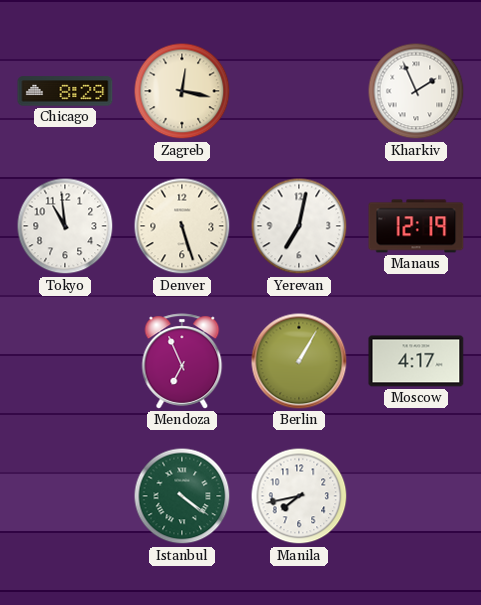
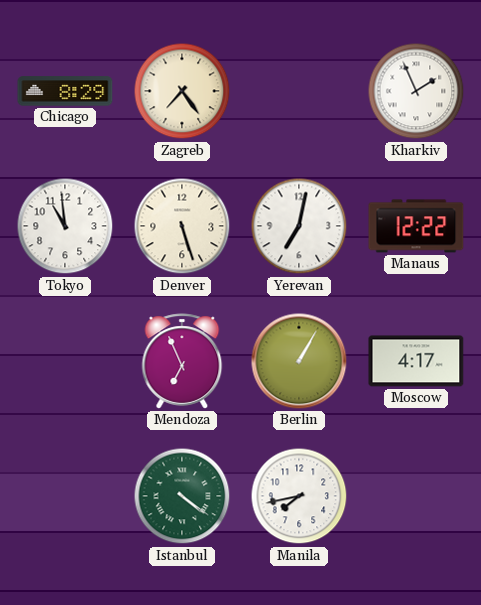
Zagreb: 12:17 -> 7:24 (182, 91)
Manaus: 12:19 -> 12:22 (416, 226)
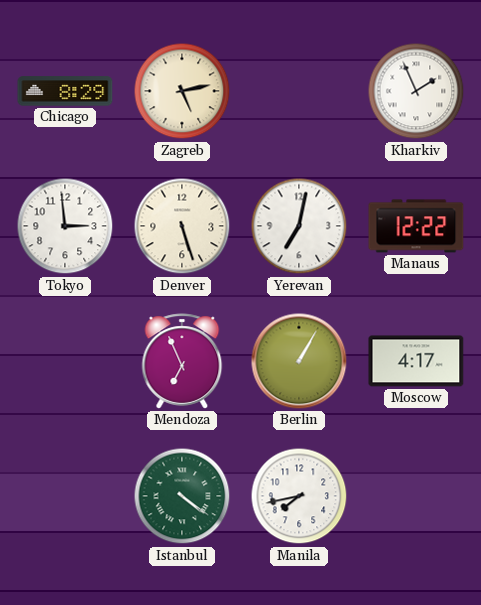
Zagreb: 7:24 -> 5:13 (182, 91)
Tokyo: 10:59 -> 2:59 (65, 226)
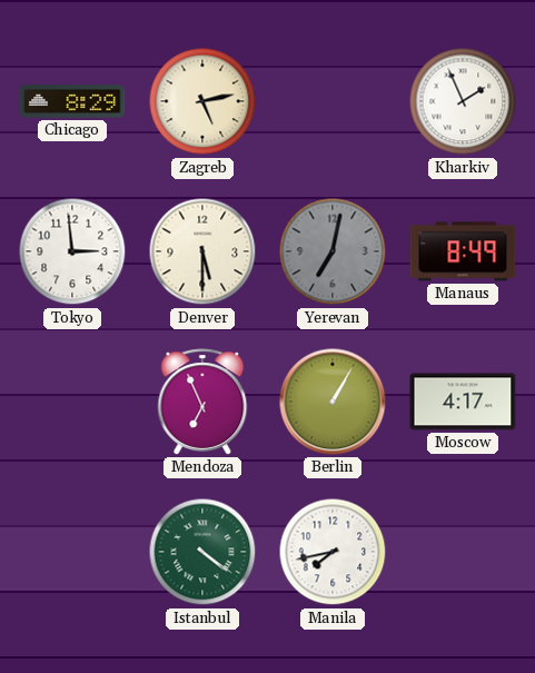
Denver: 5:27 -> 5:30 (202, 251)
Yerevan dial: white -> grey (333, 251)
Manaus: 12:22 -> 8:49 (463, 251)
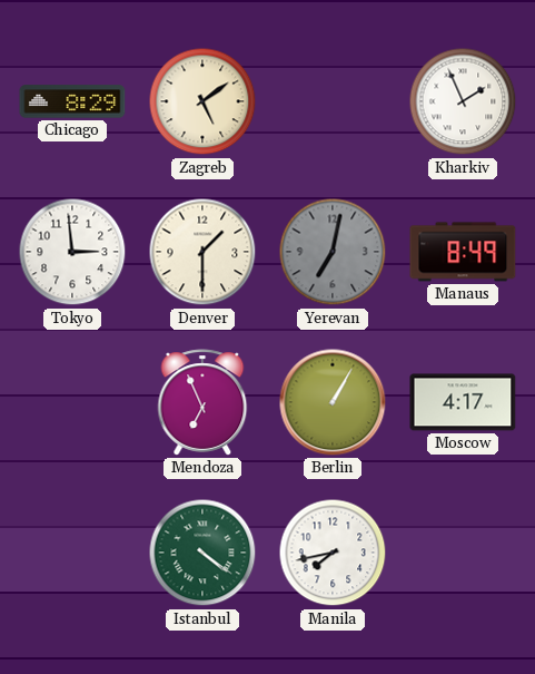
Zagreb: 5:13 -> 5:09 (202, 101)
Denver: 5:30 -> 1:30 (202, 252)
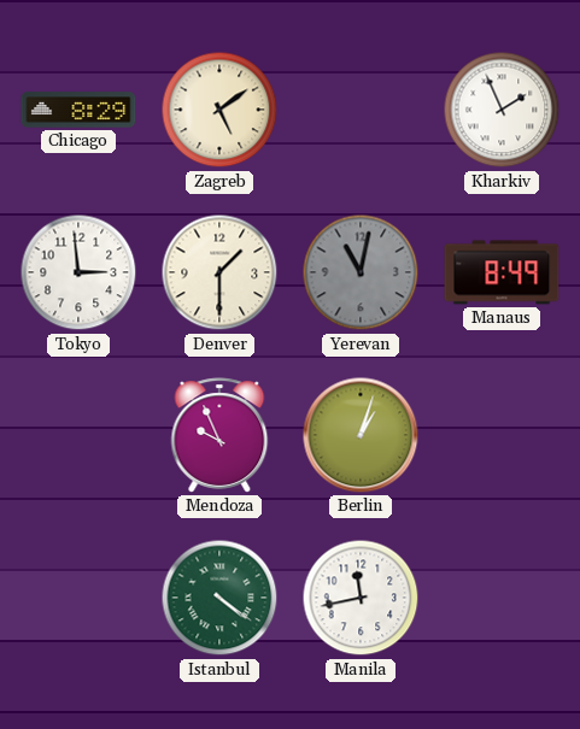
Yerevan: 7:02 -> 11:02 (361, 272)
Mendoza: 6:56 -> 9:56 (219, 435)
Berlin: 1:05 -> 1:03 (361, 435)
Moscow: 4:17 -> none (463, 402)
Manila: 7:43 -> 11:43 (361, 598)
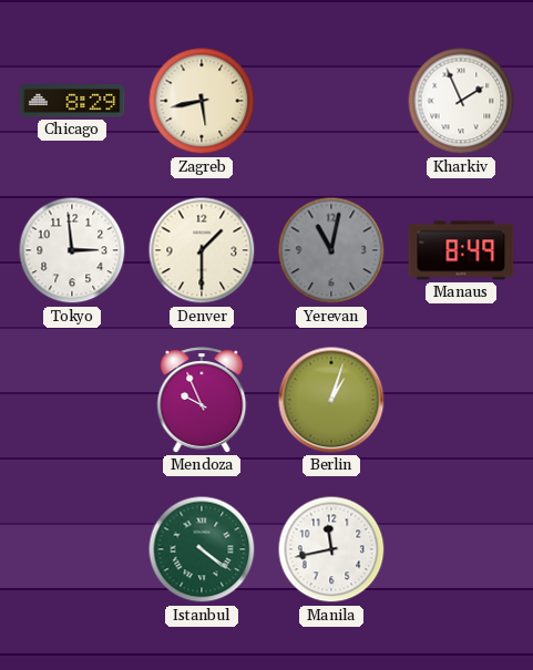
Zagreb: 5:09 -> 5:43 (202, 101)
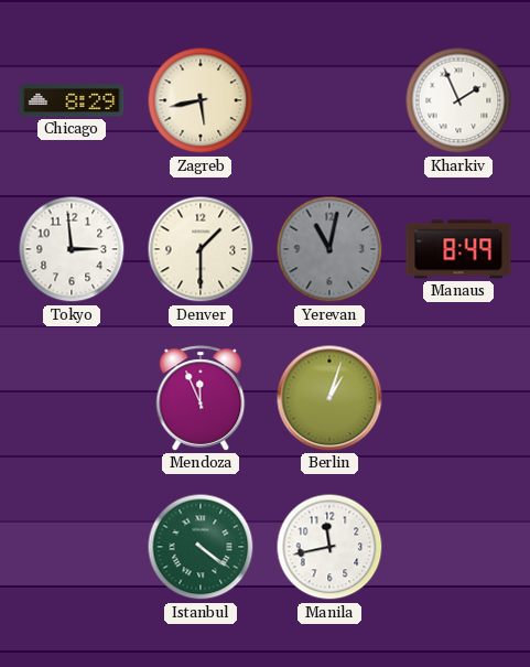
Mendoza: 9:56 -> 11:56 (201, 398)
